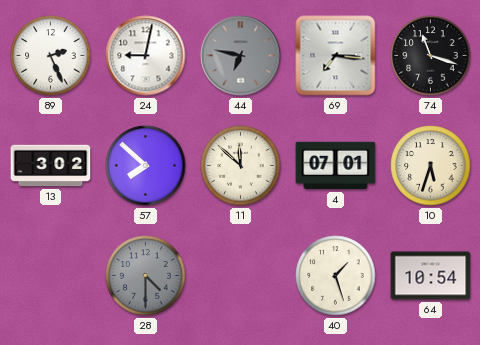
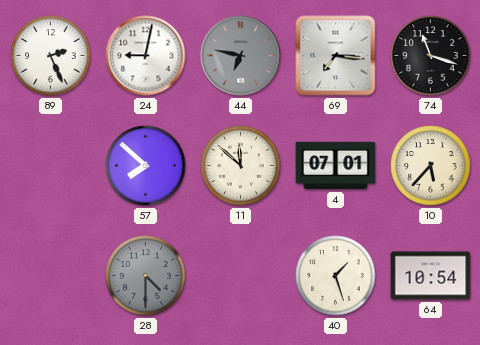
13: 3:02 -> none (51, 166)
10: 5:33 -> 5:37 (431, 166)
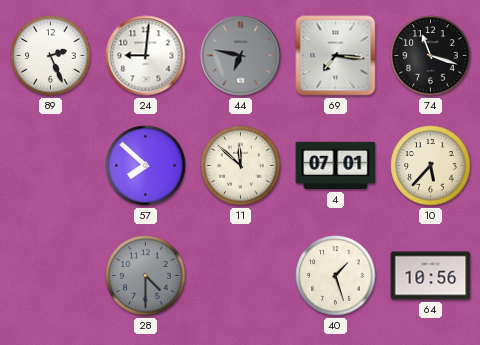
24: 9:02 -> 9:01 (146, 56)
64: 10:54 -> 10:56 (431, 276)
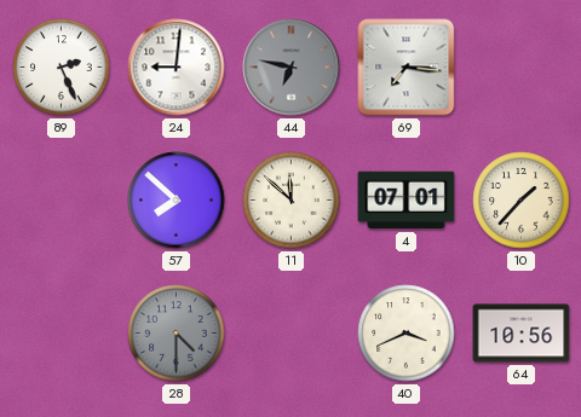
74: 11:18 -> none (431, 56)
10: 5:37 -> 1:37 (522, 201)
40: 1:27 -> 3:41 (407, 334)
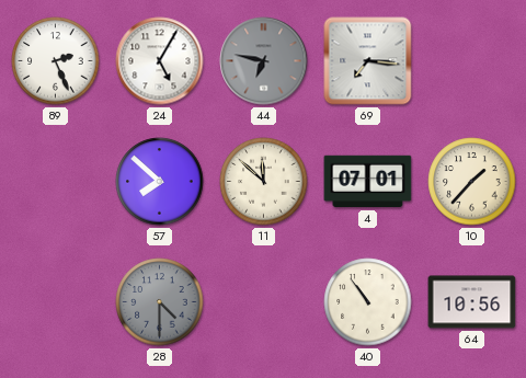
24: 9:01 -> 5:05 (160, 61)
40: 3:41 -> 10:54 (368, 302)
